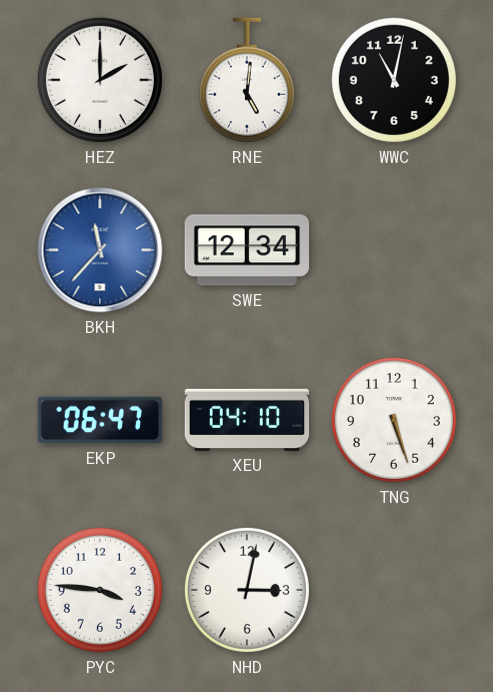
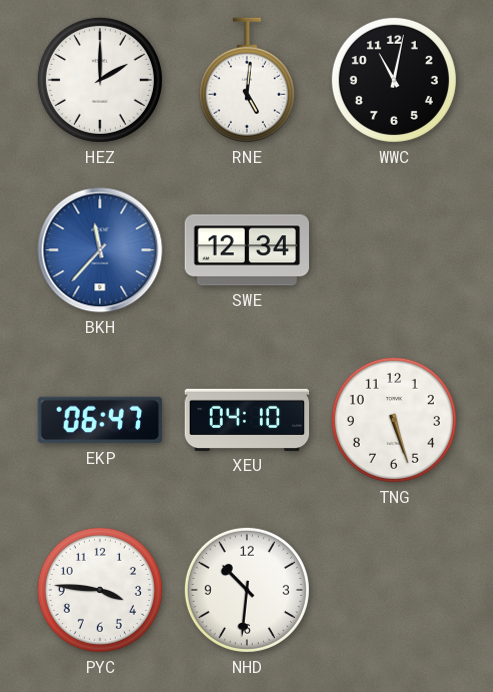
NHD: 3:02 -> 10:31 (247, 590)
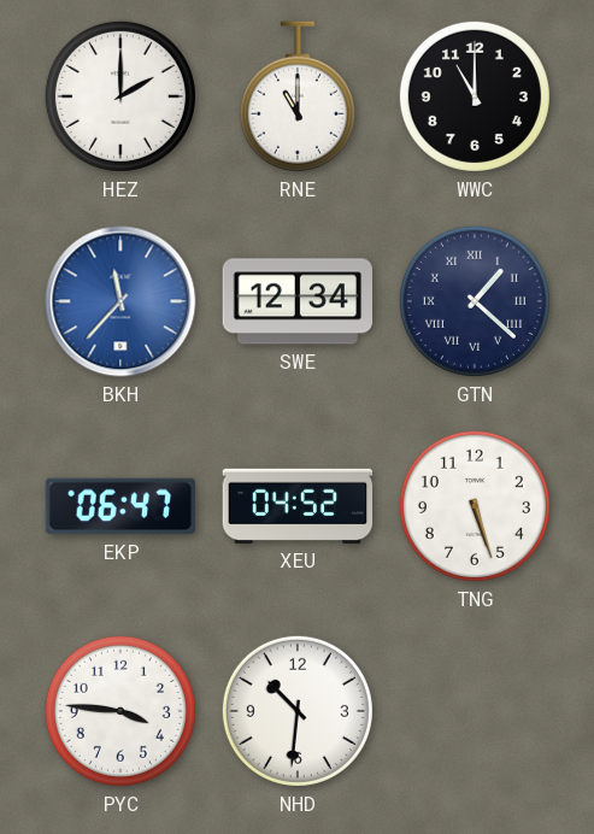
RNE: 5:01 -> 11:00 (298, 96)
WWC: 11:02 -> 11:00 (475, 96)
GTN: none -> 1:22 (475, 301)
XEU: 04:10 -> 04:52 (298, 506)
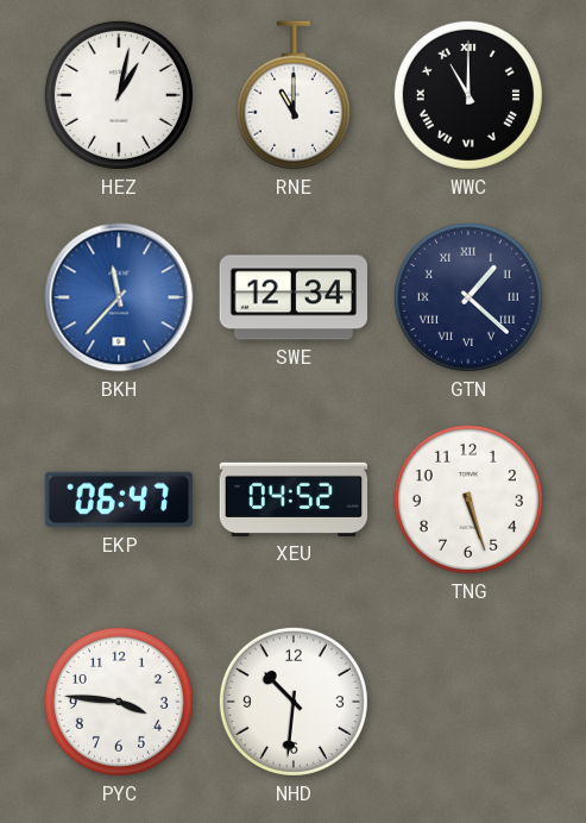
HEZ: 2:00 -> 1:02 (119, 95)
WWC numerals: Arabic -> Roman (468, 95)
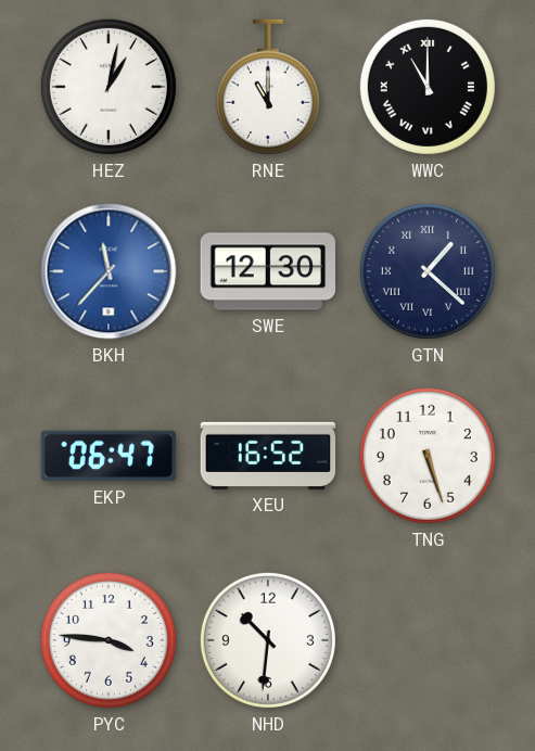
SWE: 12:34 -> 12:30 (268, 271)
XEU: 04:52 -> 16:52 (268, 456)
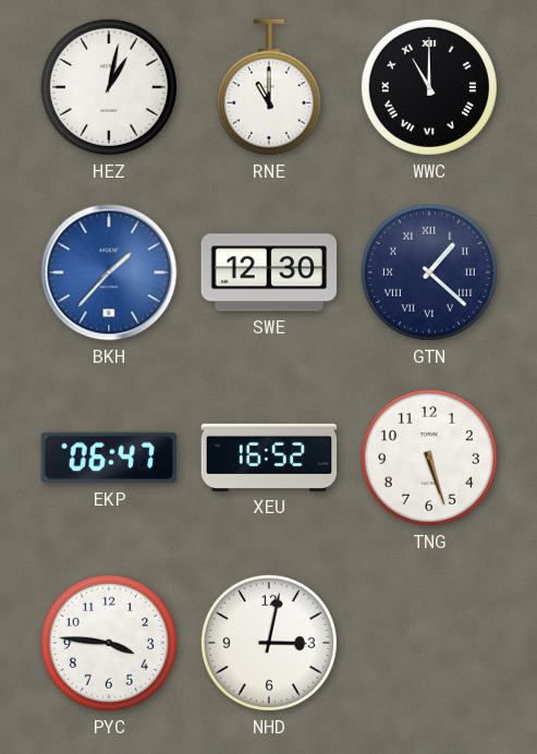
BKH: 11:37 -> 1:37 (109, 272)
NHD: 10:31 -> 3:02 (269, 643)
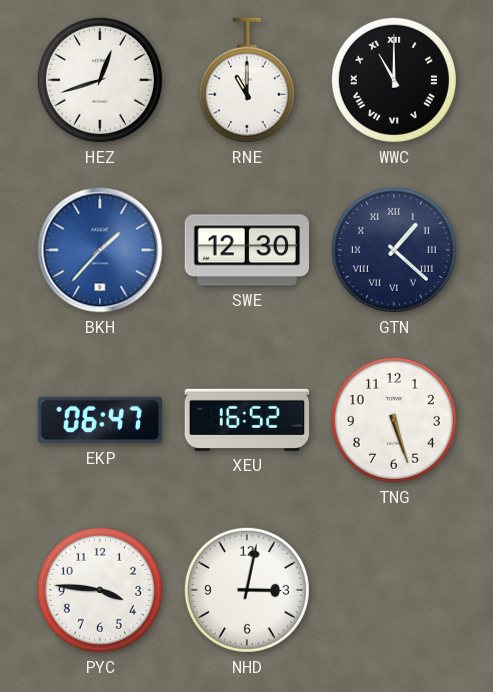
HEZ: 1:02 -> 12:42 (100, 80)
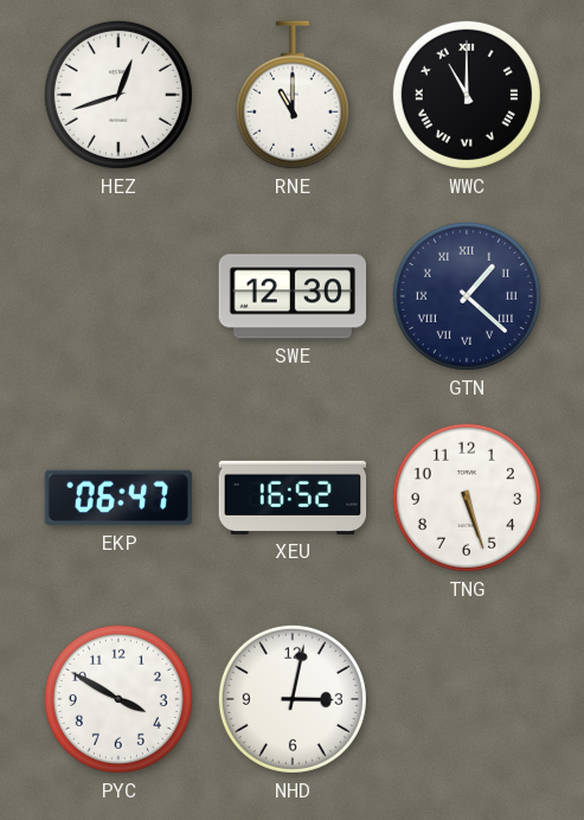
BKH: 1:37 -> none (100, 250)
PYC: 3:46 -> 3:50 (118, 699)
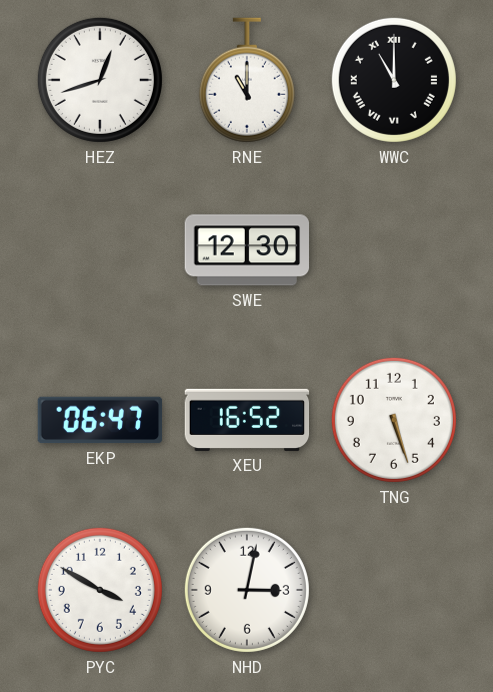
GTN: 1:22 -> none (467, 296)
